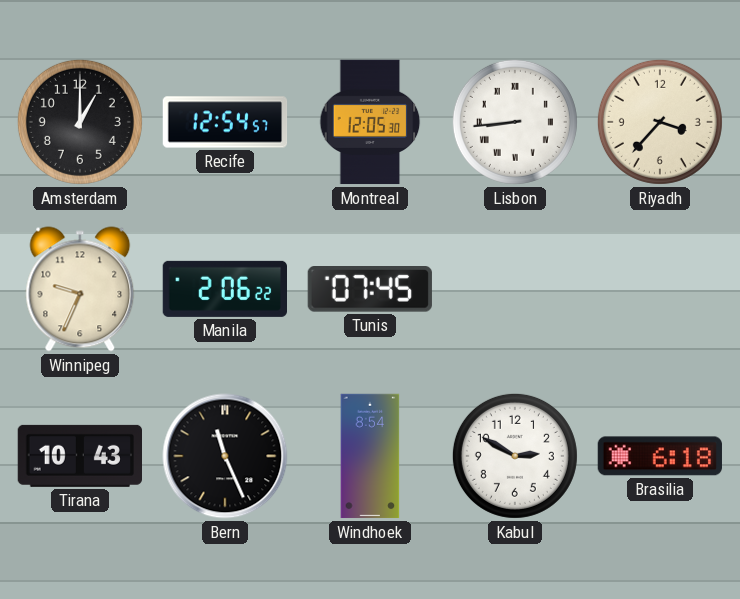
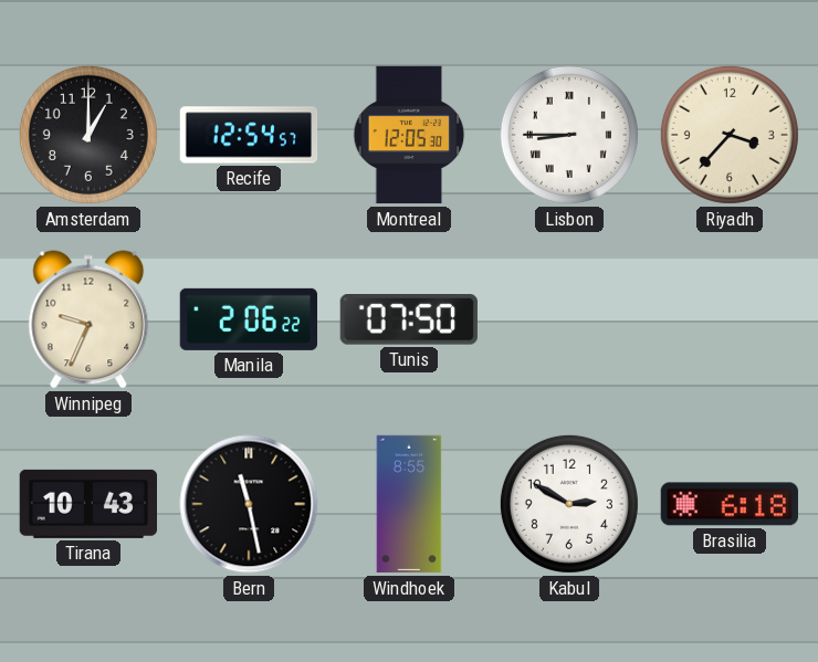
Lisbon: 8:44 -> 8:45 (569, 135)
Tunis: 07:45 -> 07:50 (409, 321)
Bern: 11:26 -> 11:28 (249, 504)
Windhoek: 8:54 -> 8:55 (409, 504)
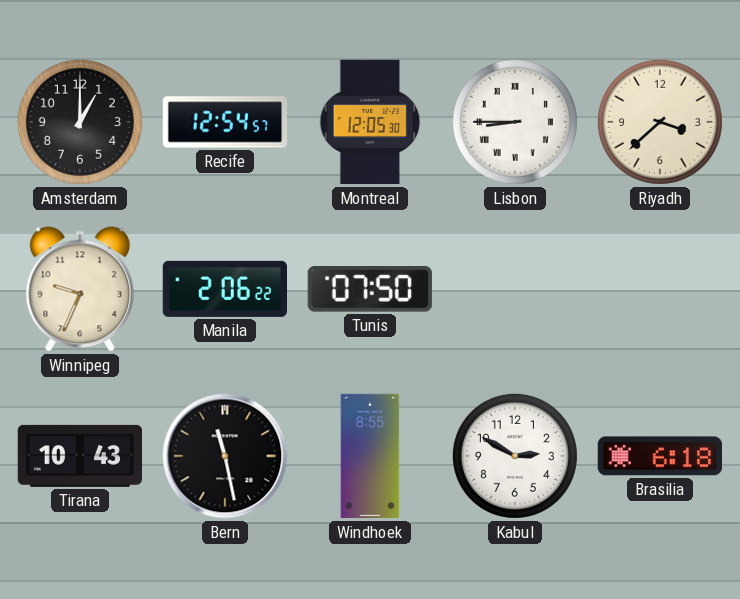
Riyadh: 3:37 -> 3:38 (660, 122)
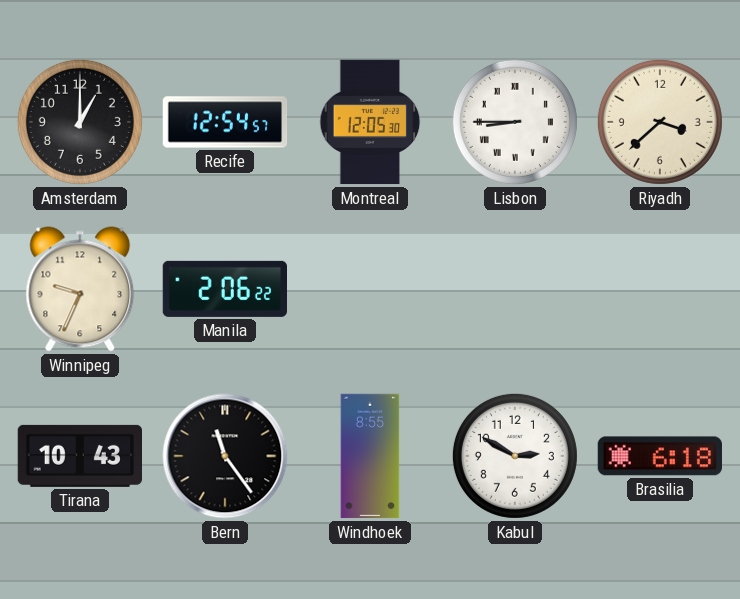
Tunis: 07:50 -> none (370, 290)
Bern: 11:28 -> 11:24 (225, 456)
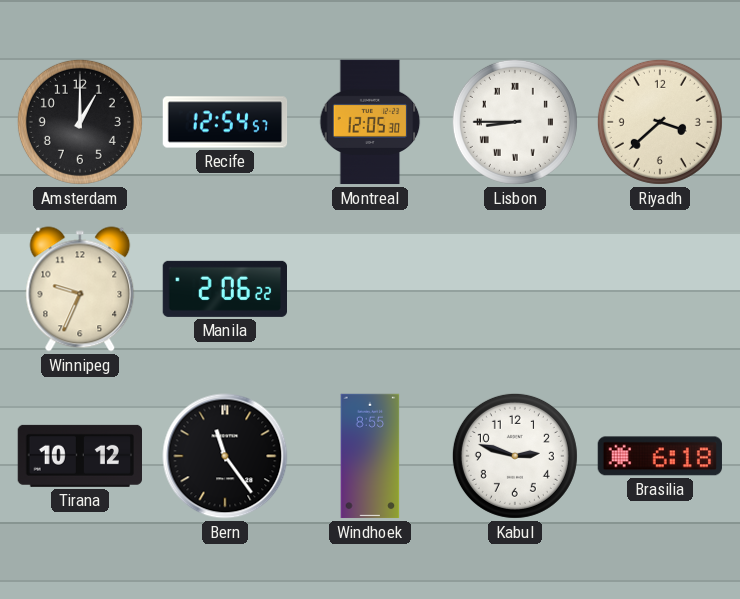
Tirana: 10:43 -> 10:12 (79, 456)
Kabul: 2:50 -> 2:48 (515, 456)
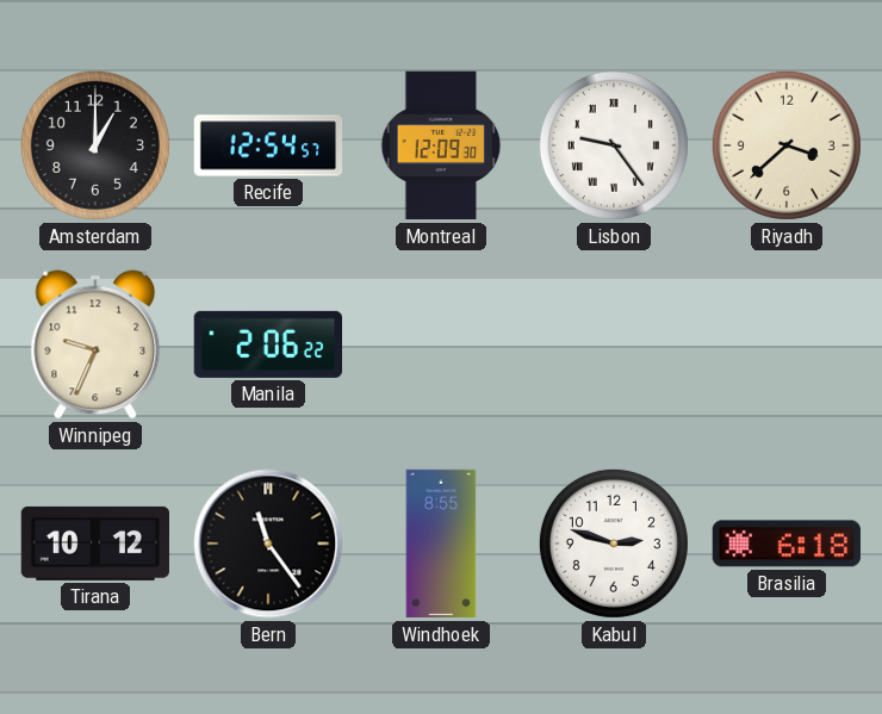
Montreal: 12:05 -> 12:09 (441, 145)
Lisbon: 8:45 -> 9:24 (614, 145)
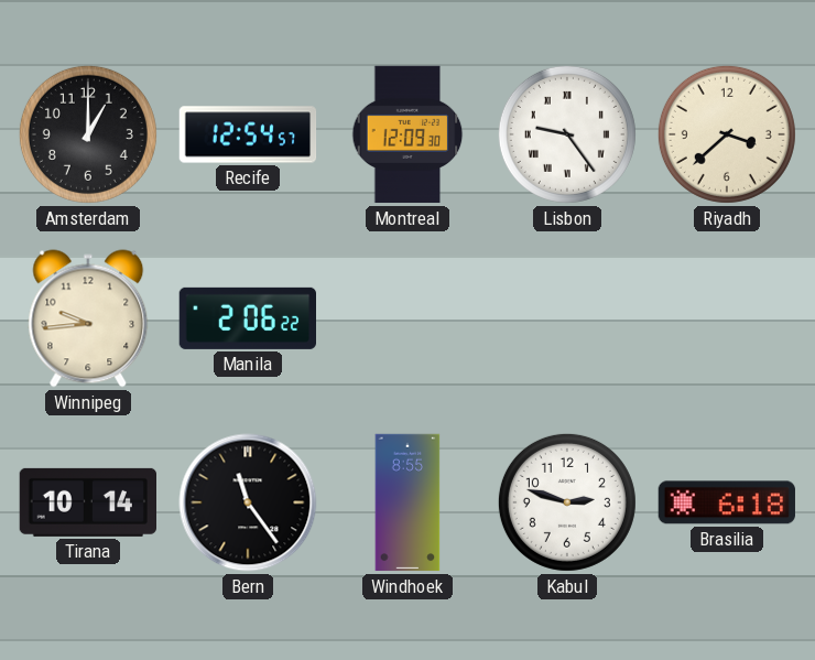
Winnipeg: 9:34 -> 9:44 (88, 318)
Tirana: 10:12 -> 10:14 (87, 502)
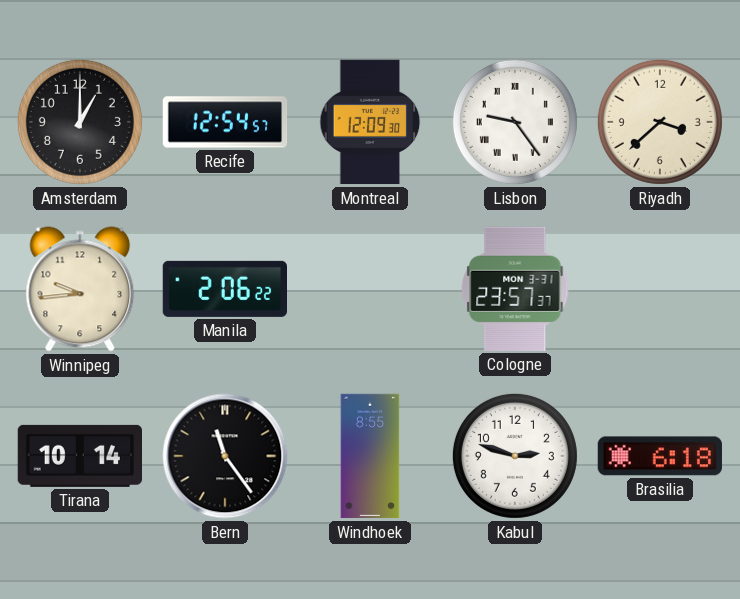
Cologne: none -> 23:57 (515, 289)
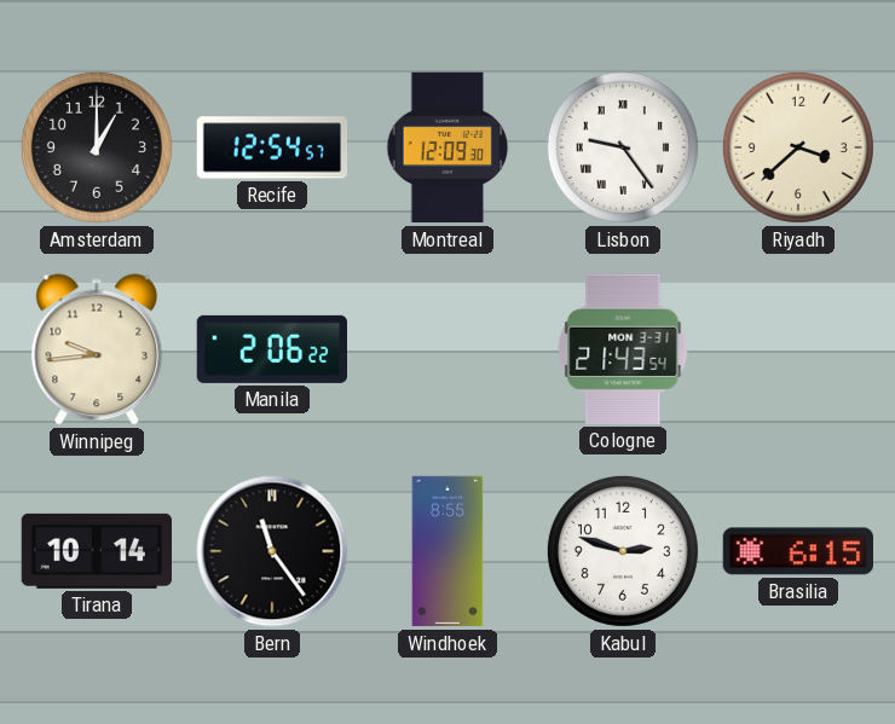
Cologne: 23:57 -> 21:43 (623, 349)
Brasilia: 6:18 -> 6:15 (798, 551)
